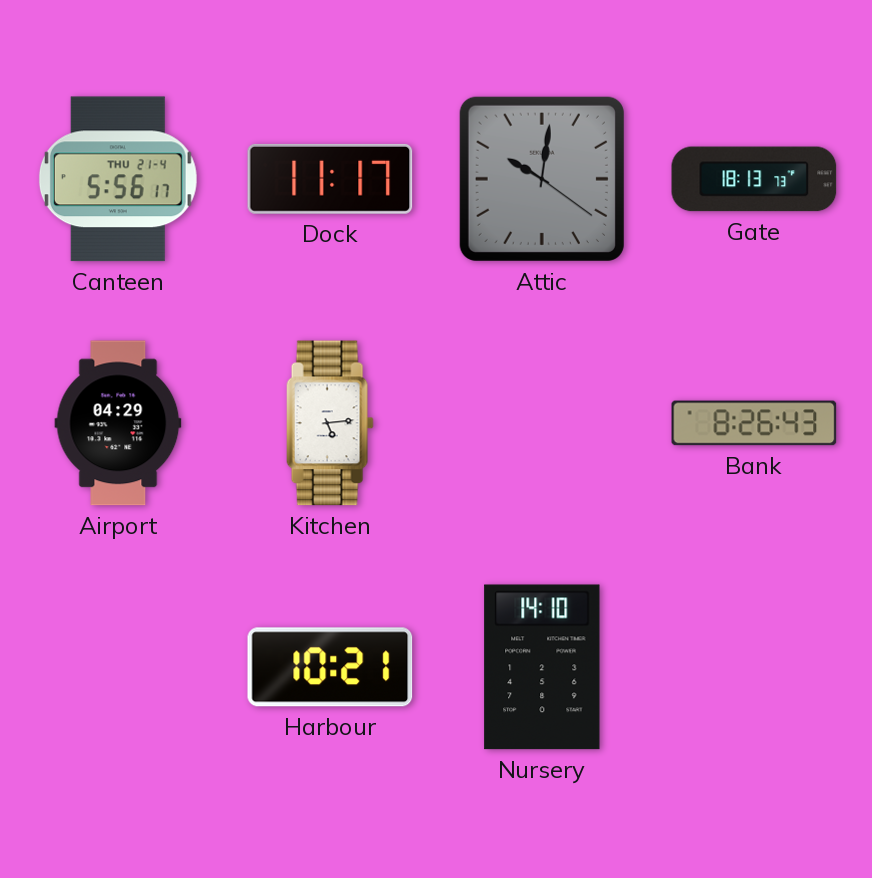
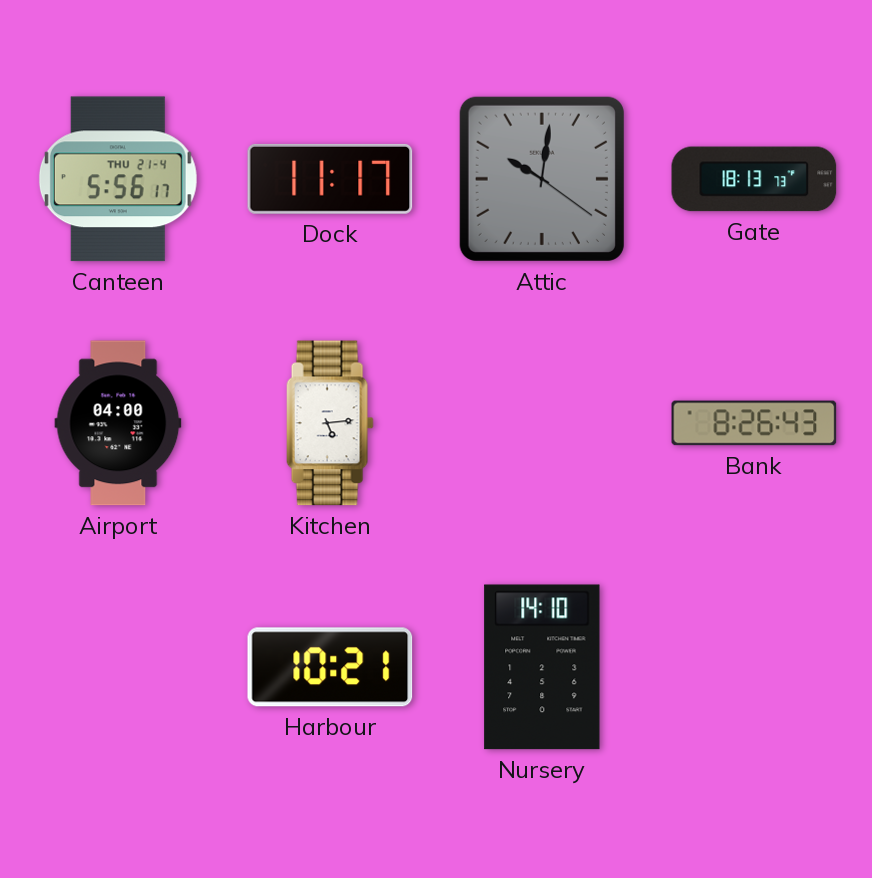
Airport: 04:29 -> 04:00 (118, 423)
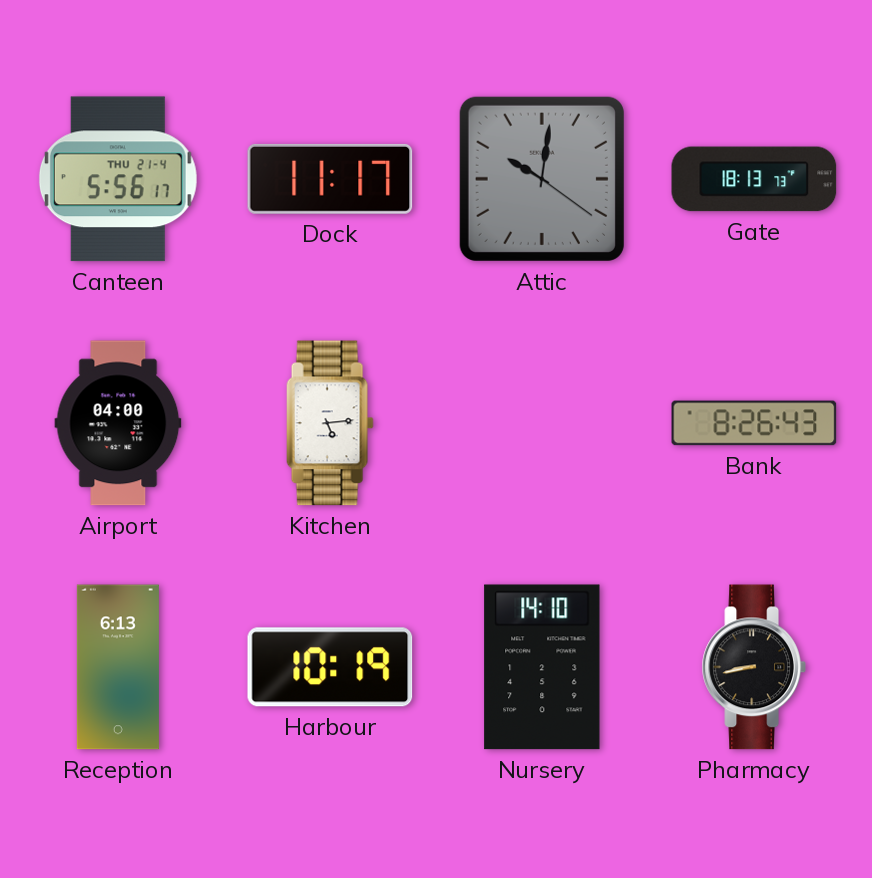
Reception: none -> 6:13 (118, 667)
Harbour: 10:21 -> 10:19 (330, 667)
Pharmacy: none -> 8:43 (754, 667)
